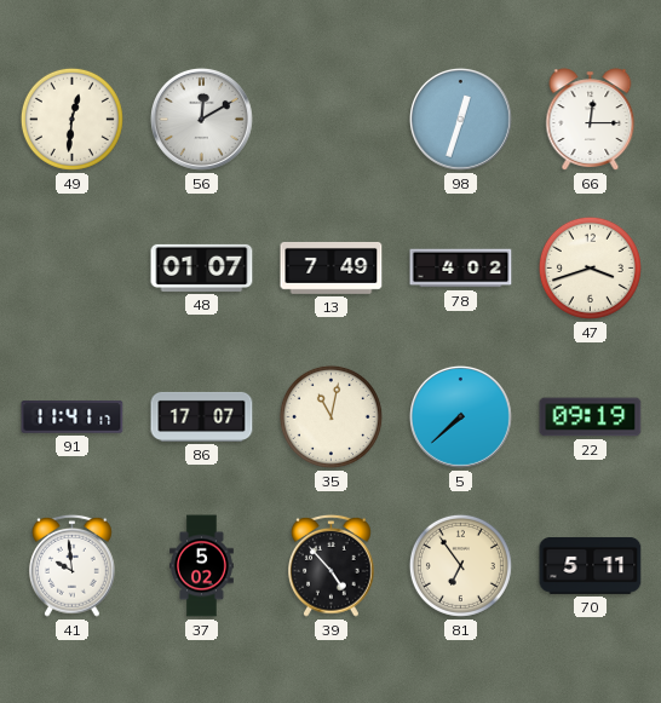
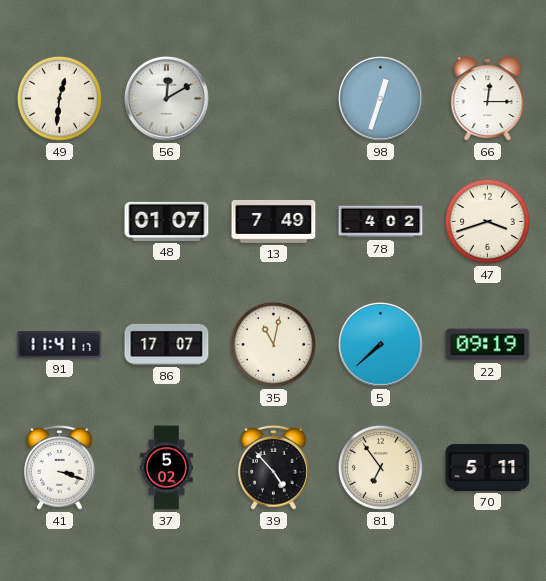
41: 9:59 -> 3:18 (60, 467)
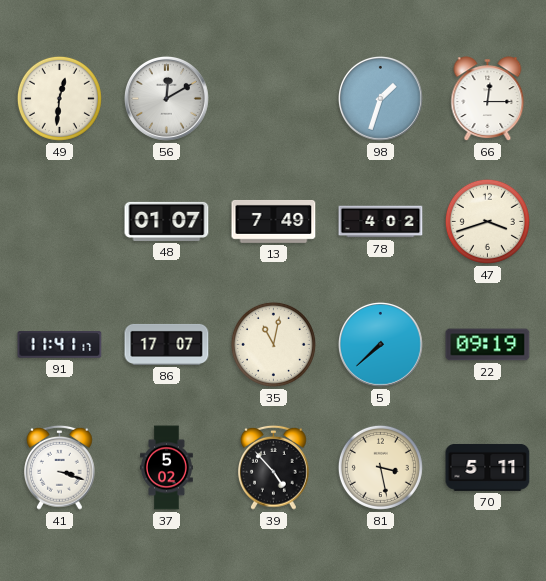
98: 12:33 -> 1:33 (380, 98)
81: 6:54 -> 3:28 (380, 467)
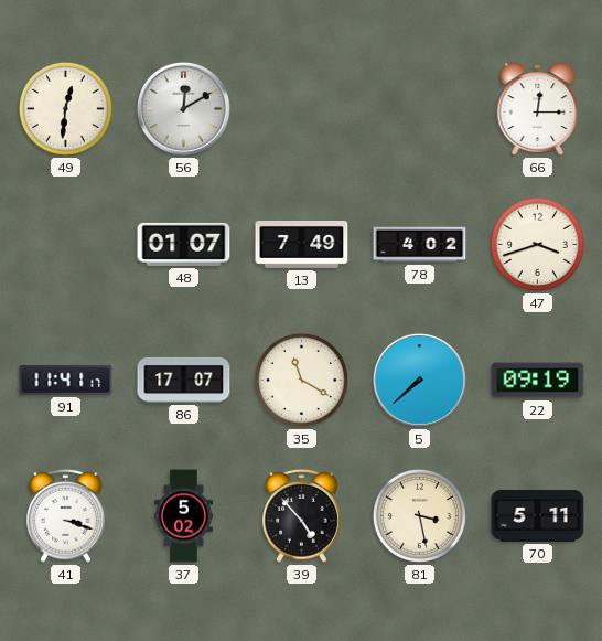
98: 1:33 -> none (380, 98)
35: 11:02 -> 11:20 (301, 380)
